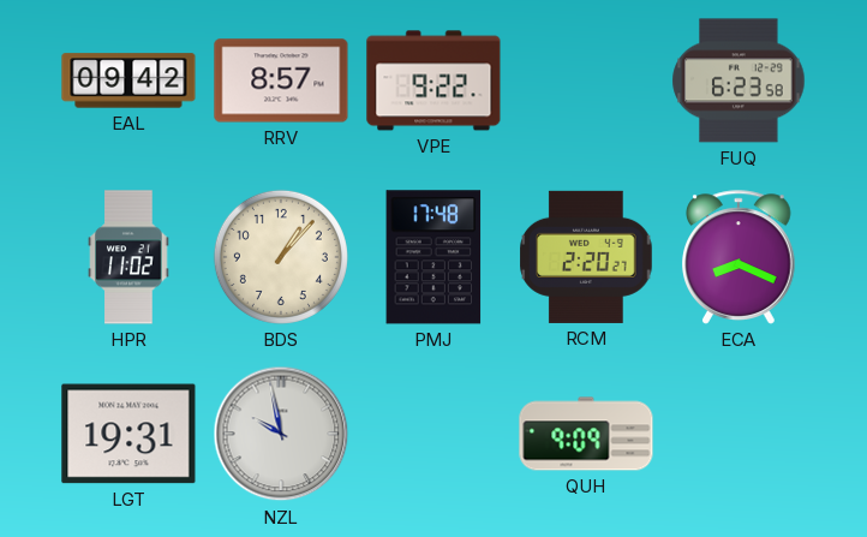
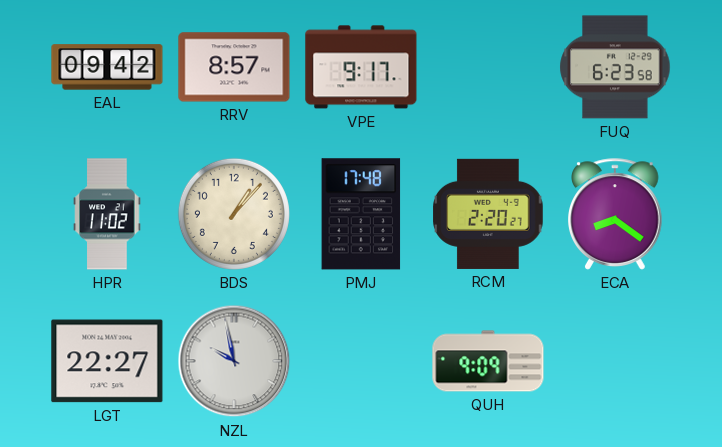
VPE: 9:22 -> 9:17 (361, 67)
ECA: 8:19 -> 8:21 (616, 214)
LGT: 19:31 -> 22:27 (107, 361)
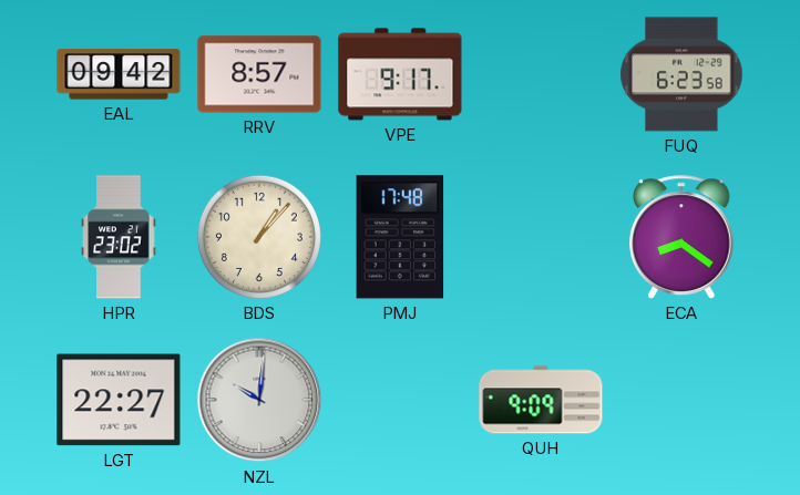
HPR: 11:02 -> 23:02 (119, 237)
RCM: 2:20 -> none (488, 214)
NZL: 9:58 -> 10:01 (259, 400)
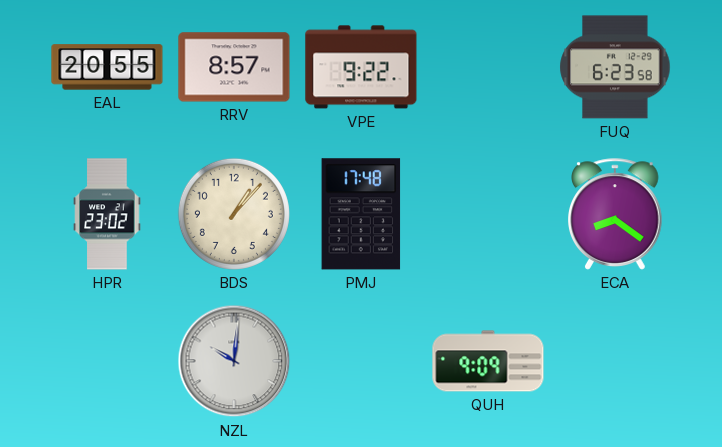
EAL: 09:42 -> 20:55 (107, 67)
VPE: 9:17 -> 9:22 (361, 67)
LGT: 22:27 -> none (119, 400)
